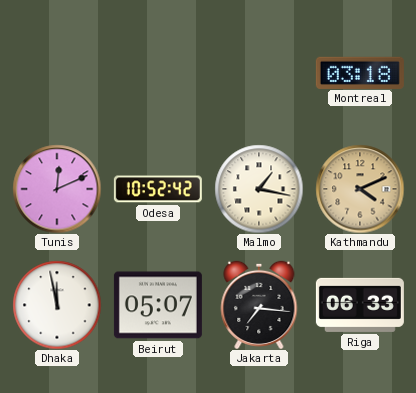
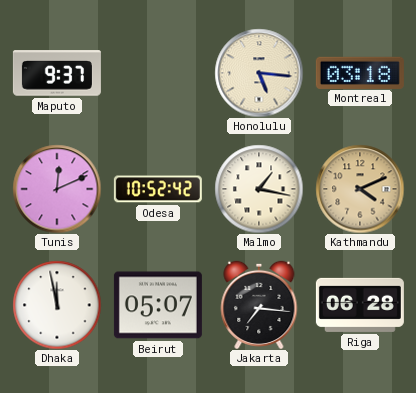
Maputo: none -> 9:37 (57, 73)
Honolulu: none -> 5:16 (259, 73)
Riga: 06:33 -> 06:28 (360, 305)
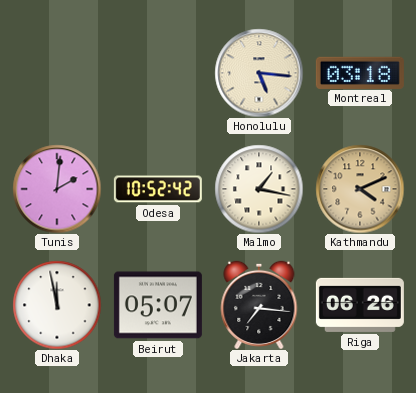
Maputo: 9:37 -> none (57, 73)
Tunis: 12:11 -> 2:01 (57, 189)
Riga: 06:28 -> 06:26 (360, 305)
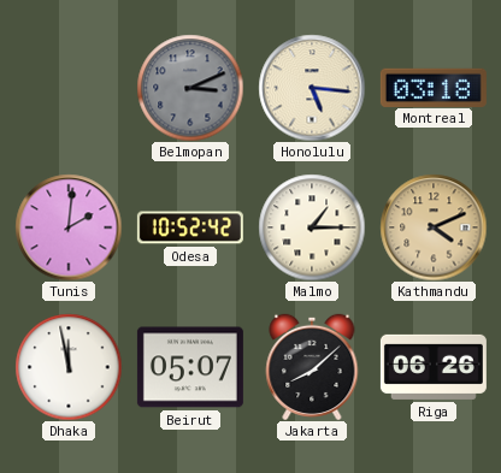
Belmopan: none -> 3:11 (190, 88)
Malmo: 1:17 -> 1:15 (312, 227)
Jakarta: 7:16 -> 8:08 (312, 366)
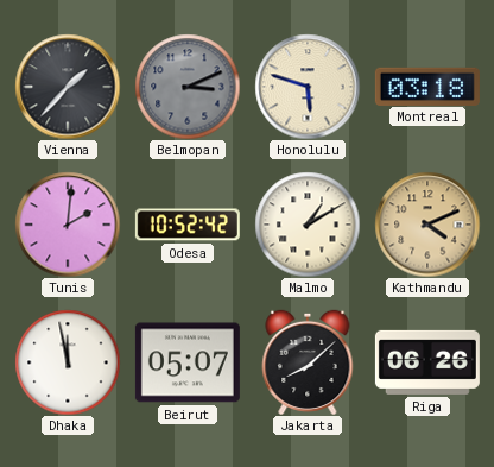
Vienna: none -> 1:37 (68, 87)
Honolulu: 5:16 -> 5:48 (308, 87)
Malmo: 1:15 -> 1:10 (308, 225)
